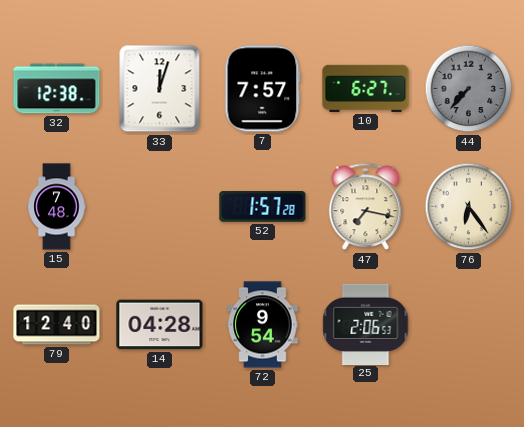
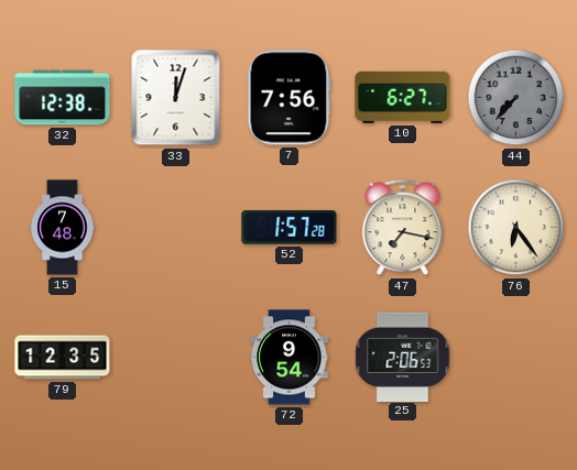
7: 7:57 -> 7:56 (290, 98)
79: 12:40 -> 12:35 (63, 358)
14: 04:28 -> none (160, 325)
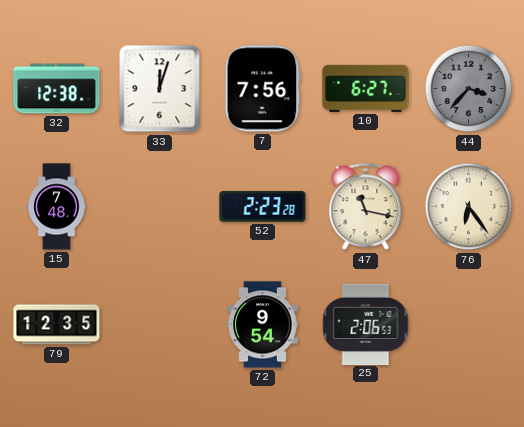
44: 7:37 -> 3:37 (469, 89)
52: 1:57 -> 2:23 (263, 207)
47: 7:17 -> 11:17 (366, 207)
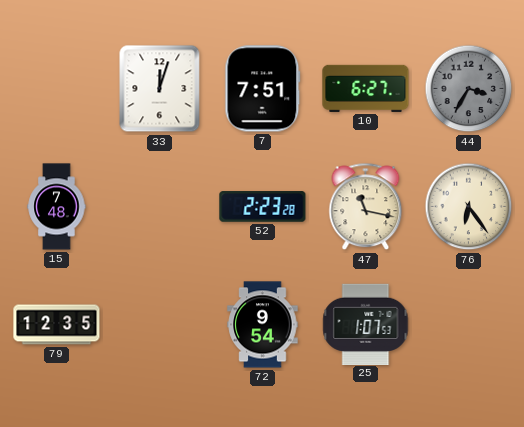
32: 12:38 -> none (57, 89)
7: 7:56 -> 7:51 (263, 89)
44: 3:37 -> 3:35 (469, 89)
25: 2:06 -> 1:07 (366, 324)
